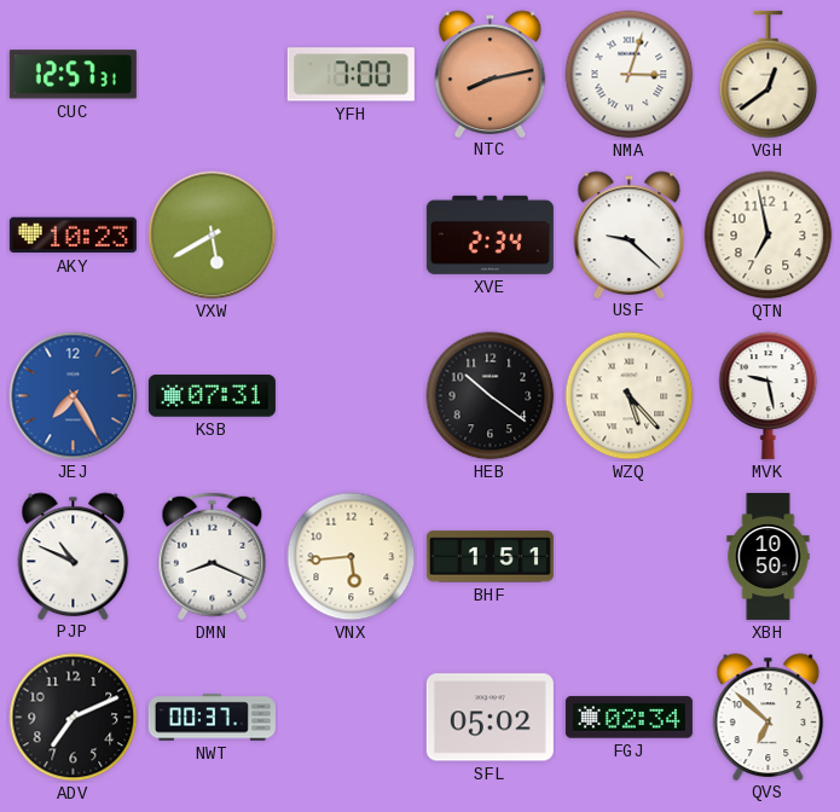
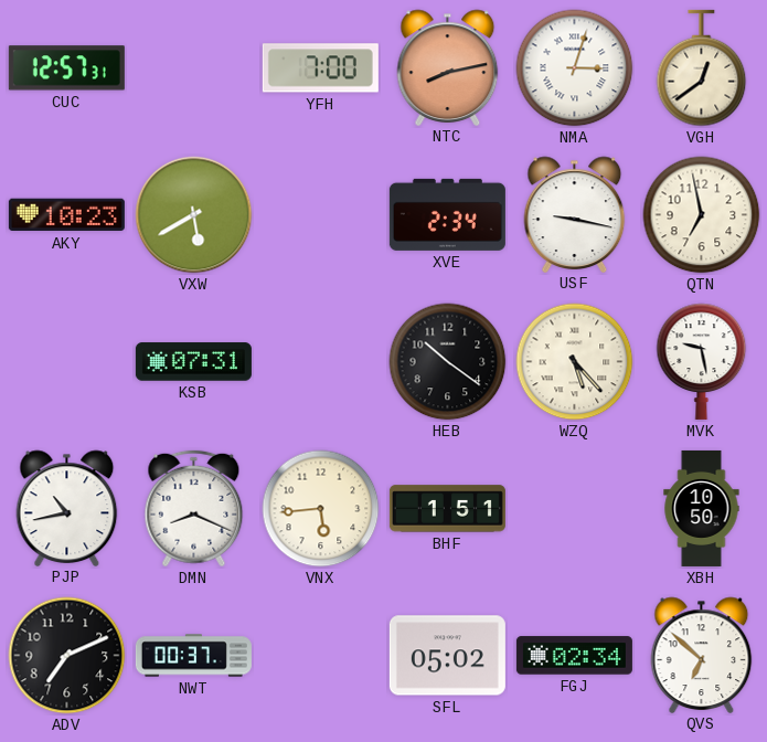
USF: 9:22 -> 9:17 (575, 214)
JEJ: 7:25 -> none (74, 396)
PJP: 10:49 -> 10:43 (67, 508)
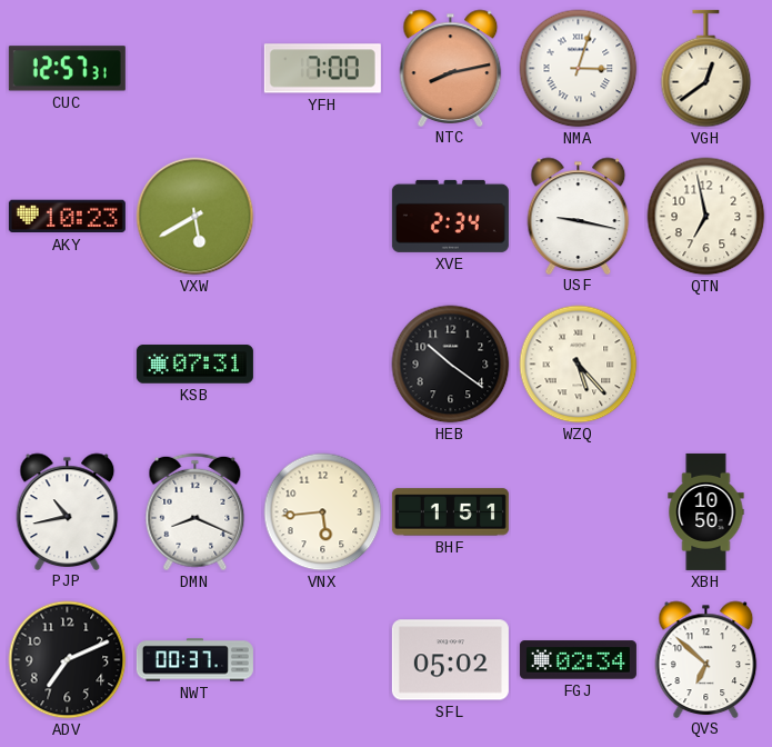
MVK: 9:28 -> none (702, 361)
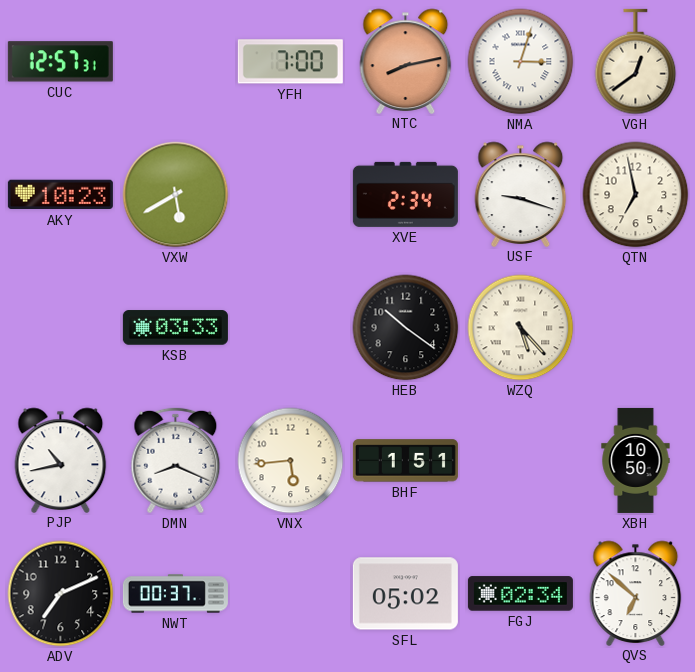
USF: 9:17 -> 9:18 (521, 194)
KSB: 07:31 -> 03:33 (175, 328)
